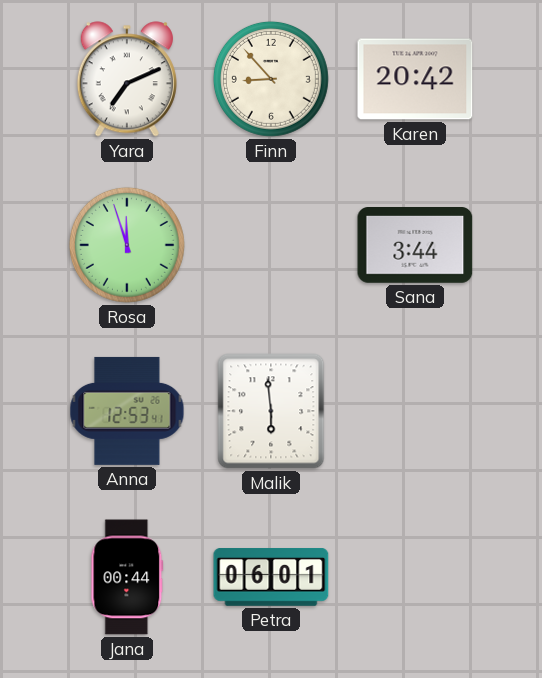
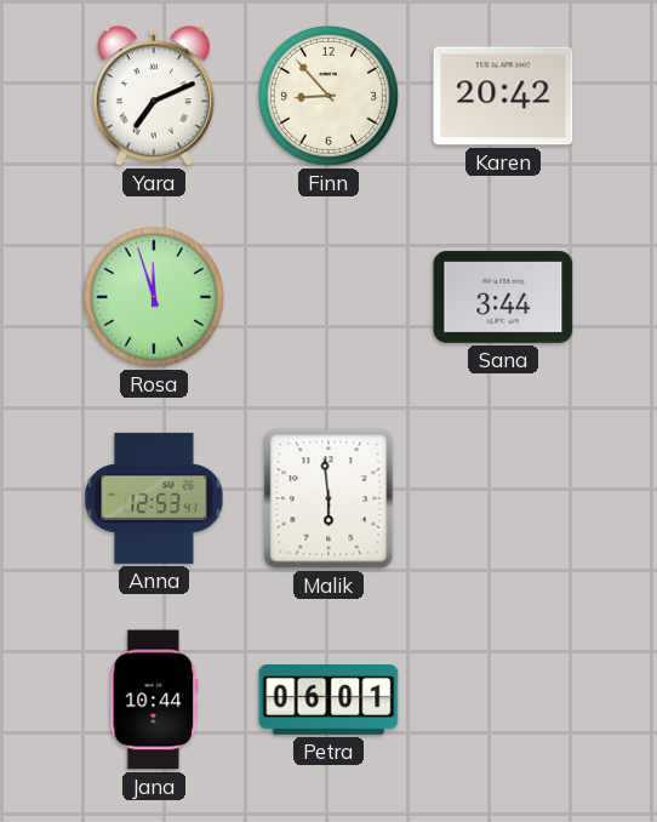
Jana: 00:44 -> 10:44 (154, 700)
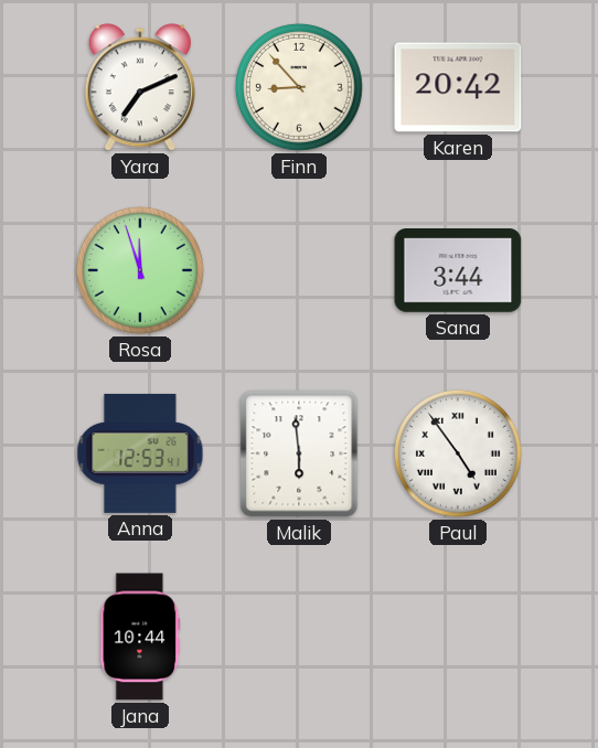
Paul: none -> 4:54 (458, 453)
Petra: 06:01 -> none (328, 701)
